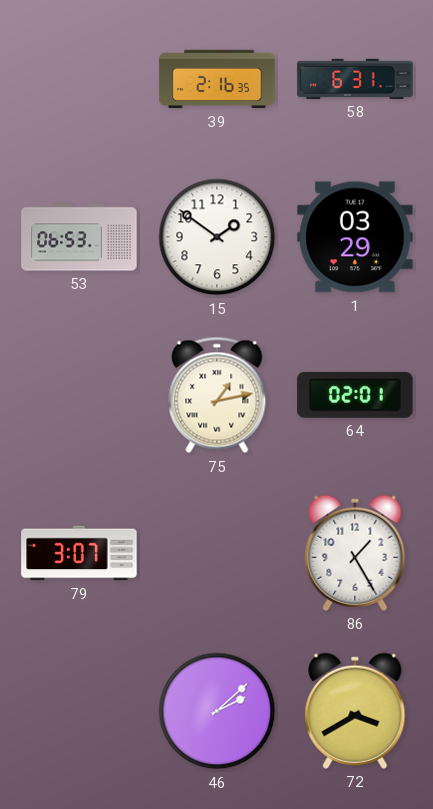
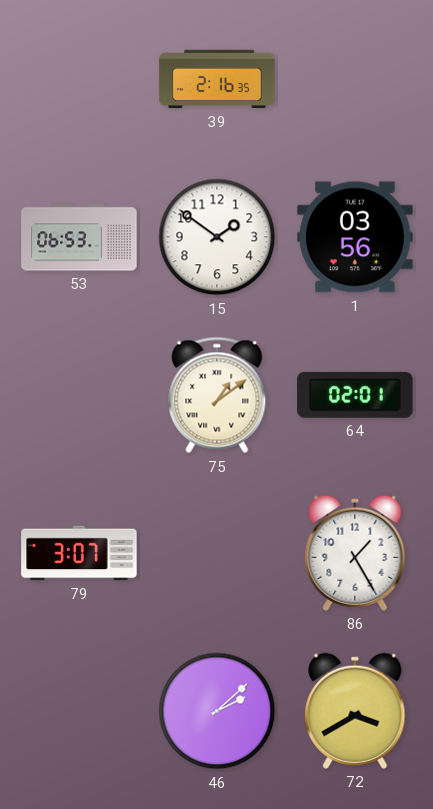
58: 6:31 -> none (355, 79)
1: 03:29 -> 03:56 (355, 237)
75: 1:13 -> 1:09 (217, 395)
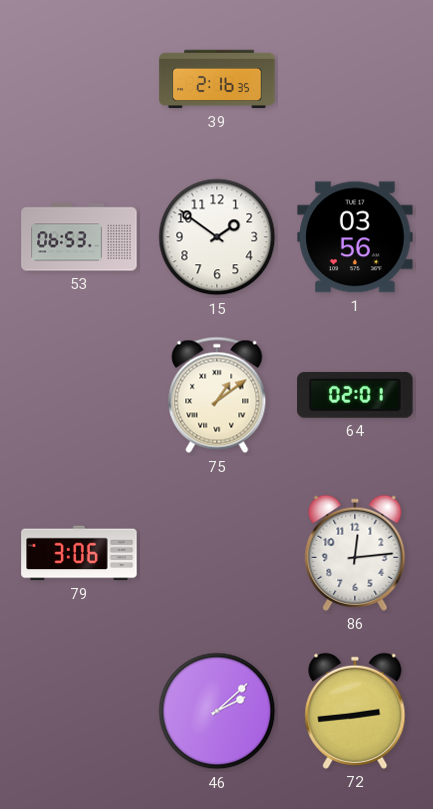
79: 3:07 -> 3:06 (79, 553)
86: 1:25 -> 12:14 (355, 553)
72: 3:40 -> 2:44 (355, 711)
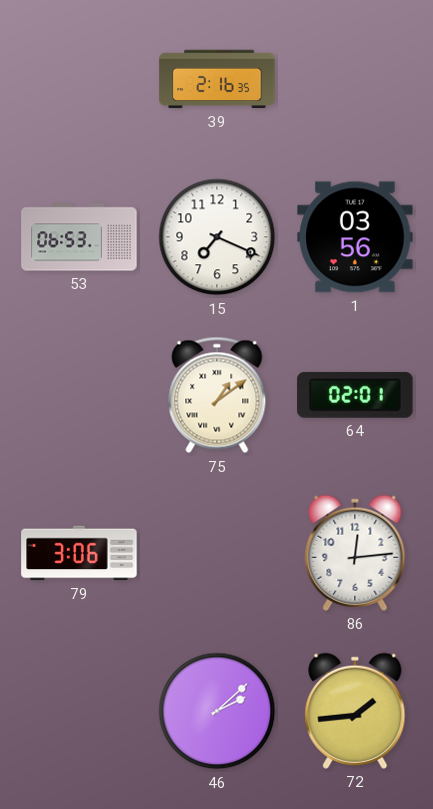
15: 1:51 -> 7:19 (217, 237)
72: 2:44 -> 1:44 (355, 711)
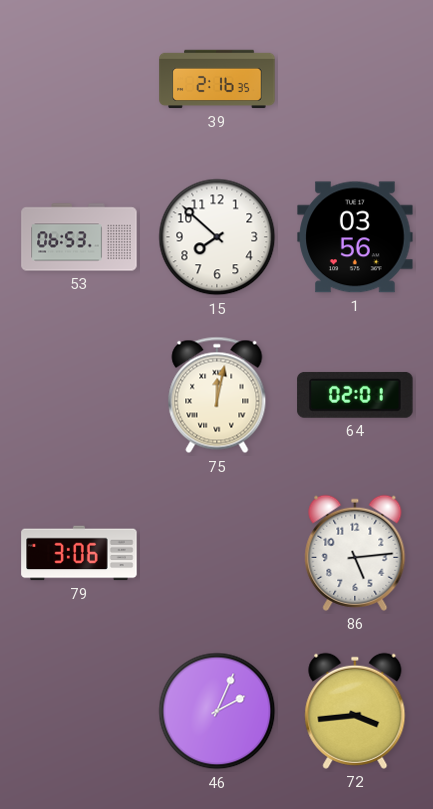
15: 7:19 -> 7:52 (217, 237)
75: 1:09 -> 12:02 (217, 395)
86: 12:14 -> 5:14 (355, 553)
46: 2:08 -> 2:04 (217, 711)
72: 1:44 -> 3:44 (355, 711)
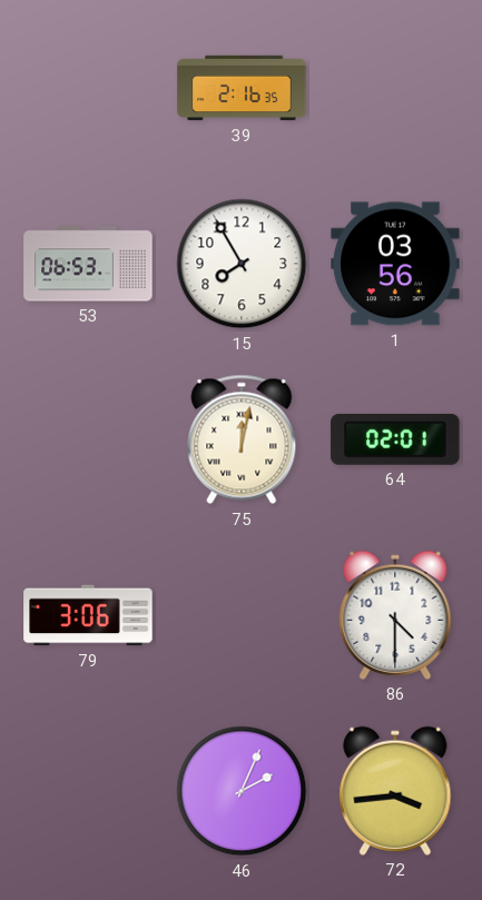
15: 7:52 -> 7:55 (242, 264)
86: 5:14 -> 4:30 (395, 615)
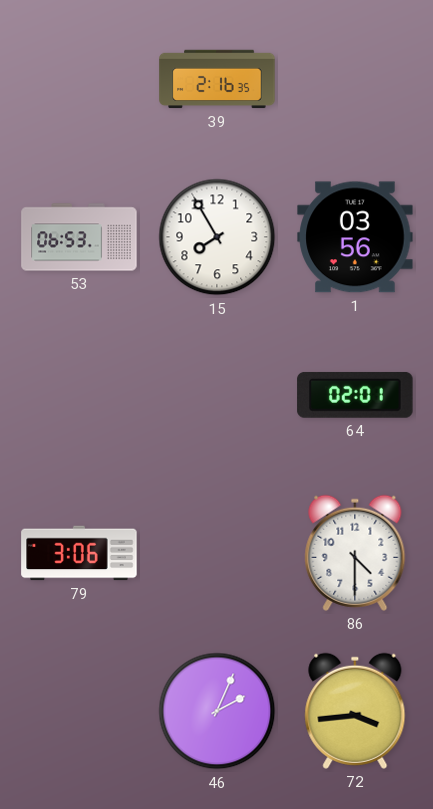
75: 12:02 -> none (242, 439)
